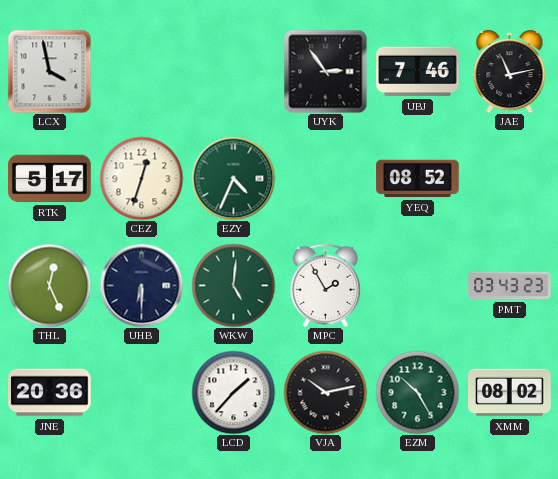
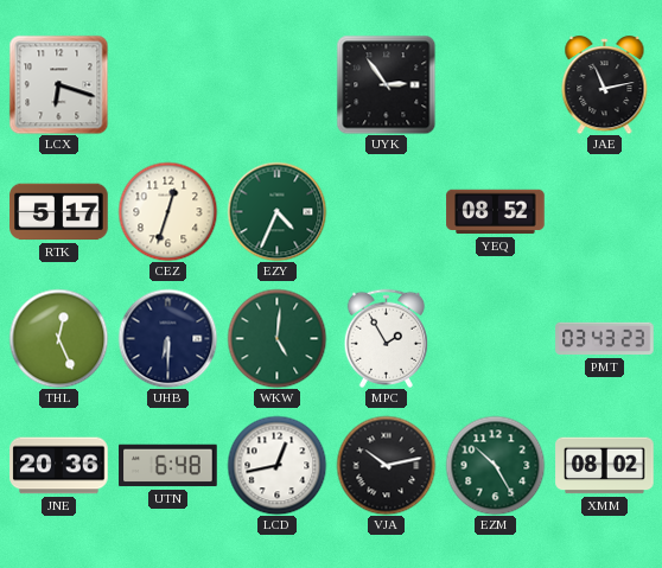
LCX: 3:58 -> 6:18 (58, 84)
UBJ: 7:46 -> none (418, 72)
UTN: none -> 6:48 (168, 466)
LCD: 1:37 -> 12:43 (276, 465)
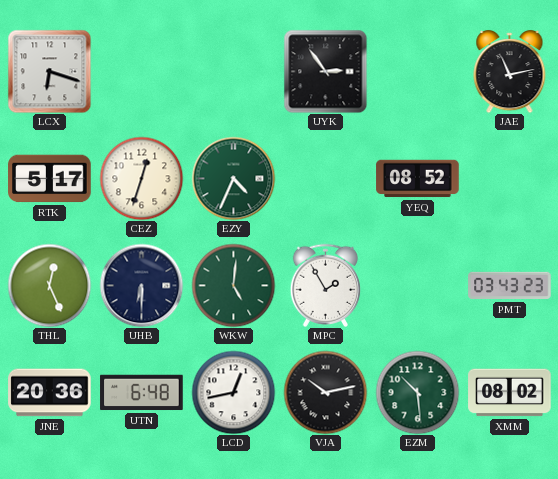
EZM: 10:25 -> 10:29 (417, 392)
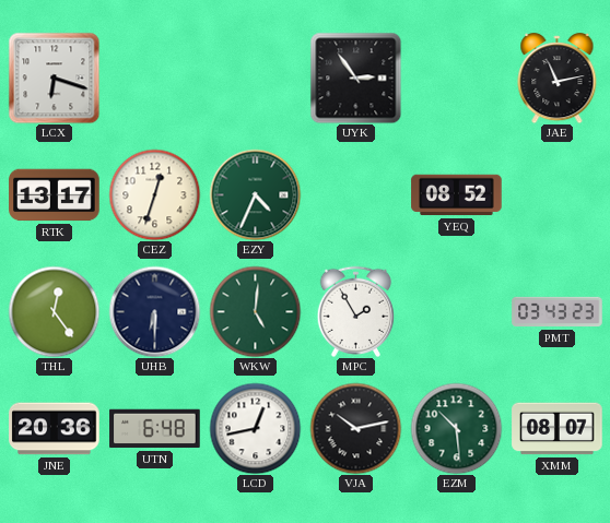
RTK: 5:17 -> 13:17 (55, 195)
THL: 12:26 -> 12:24 (54, 311)
XMM: 08:02 -> 08:07 (558, 429)
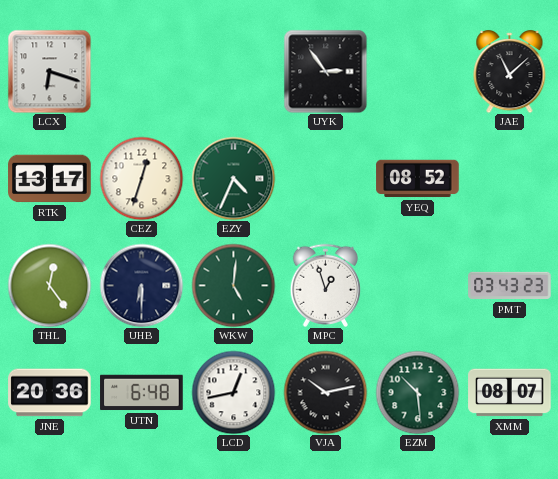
JAE: 11:13 -> 11:08 (510, 72)
MPC: 1:55 -> 12:57 (325, 285)
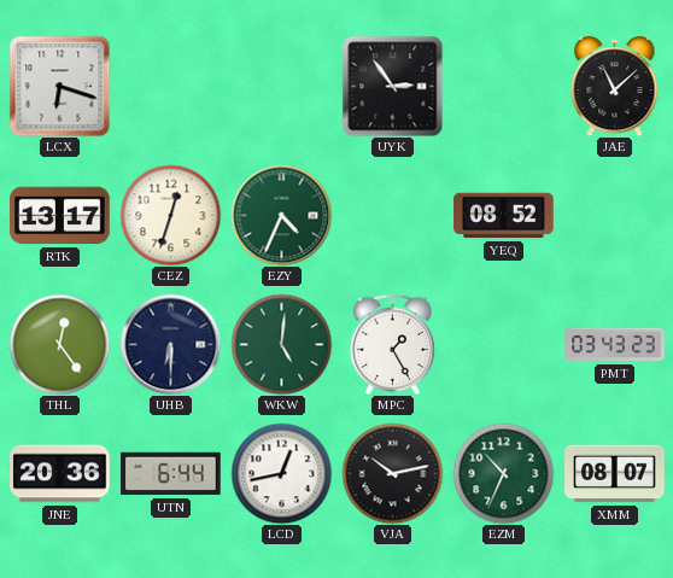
MPC: 12:57 -> 1:25 (392, 344)
UTN: 6:48 -> 6:44 (171, 474)
EZM: 10:29 -> 10:34 (503, 473)
